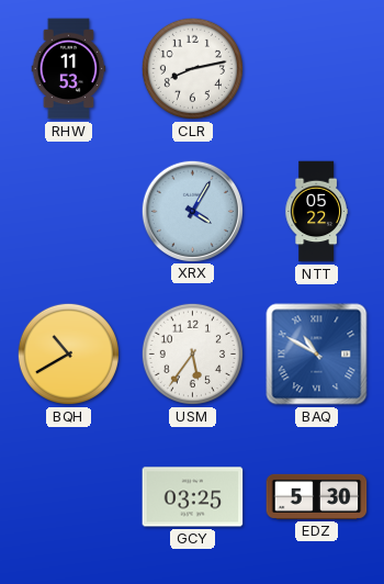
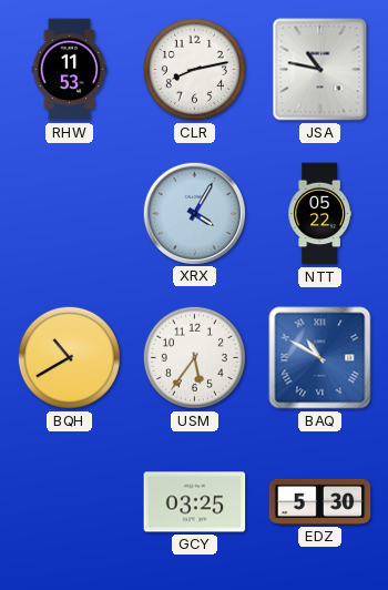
JSA: none -> 10:47 (320, 70)
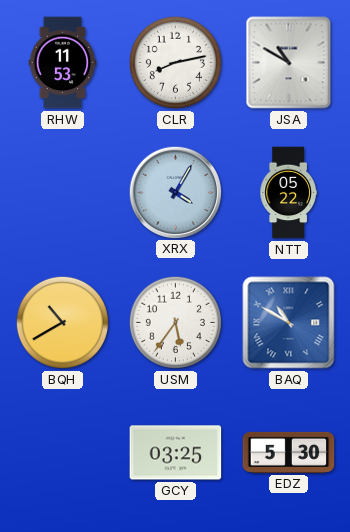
JSA: 10:47 -> 10:50 (289, 63)
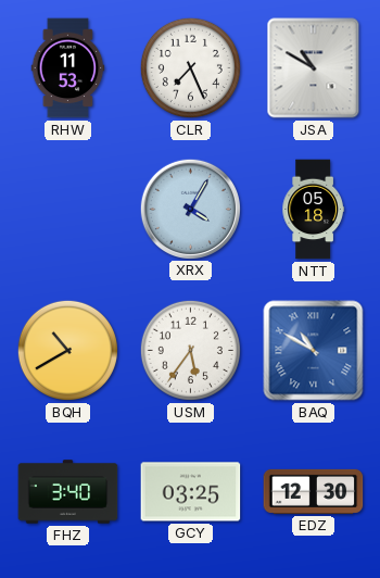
CLR: 8:13 -> 7:26 (190, 67)
NTT: 05:22 -> 05:18 (313, 210)
FHZ: none -> 3:40 (68, 492)
EDZ: 5:30 -> 12:30 (314, 491)
